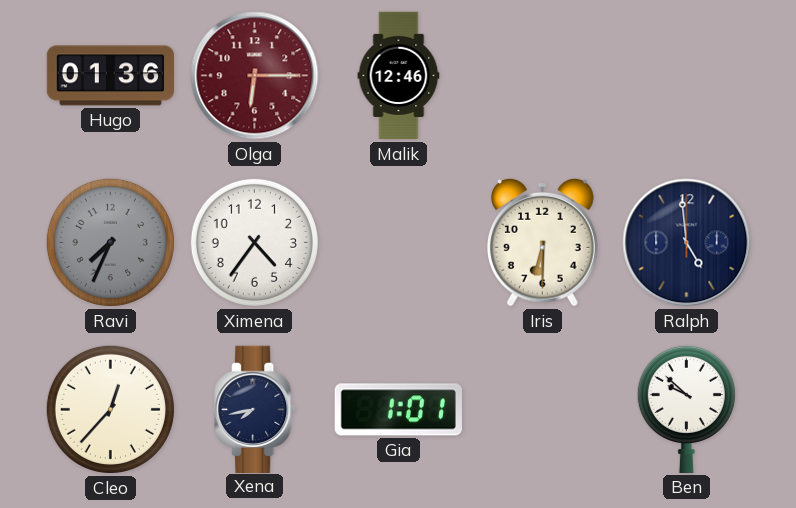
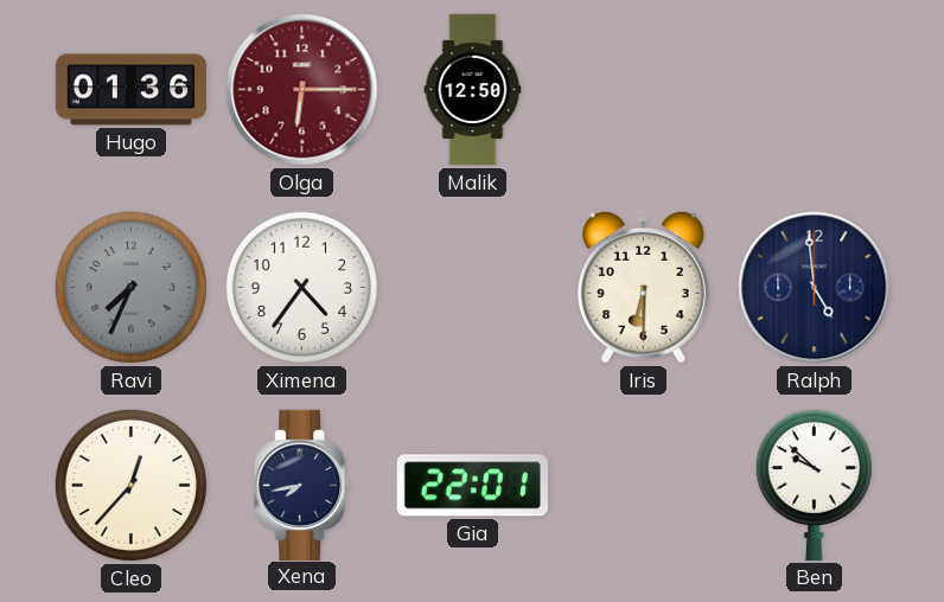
Malik: 12:46 -> 12:50 (473, 90)
Gia: 1:01 -> 22:01 (472, 486)
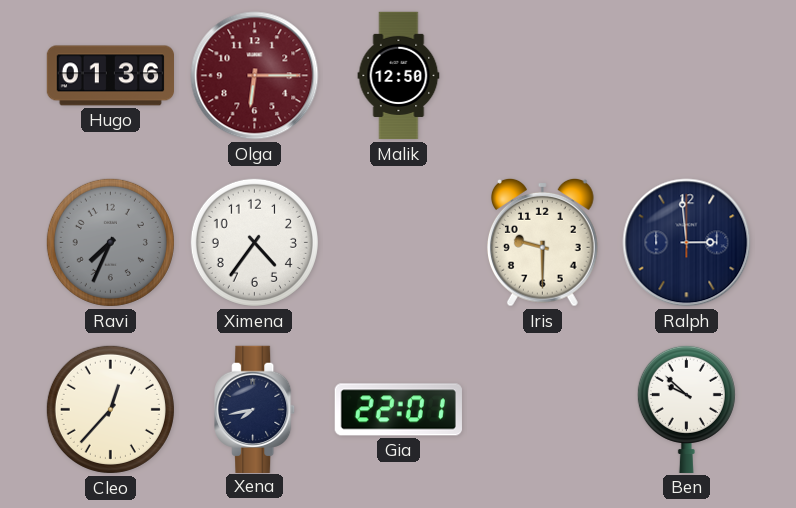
Iris: 6:30 -> 9:30 (542, 242)
Ralph: 4:59 -> 2:59 (687, 243)
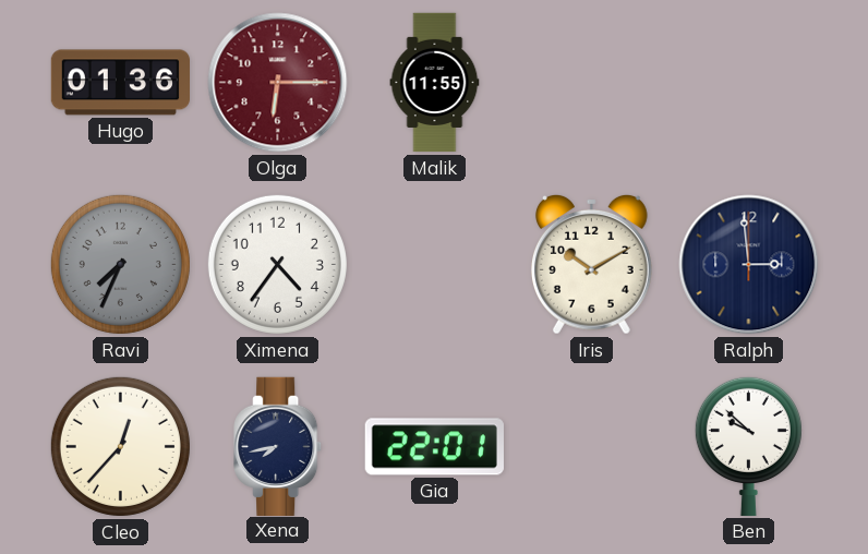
Malik: 12:50 -> 11:55 (435, 83)
Iris: 9:30 -> 10:10 (591, 264)
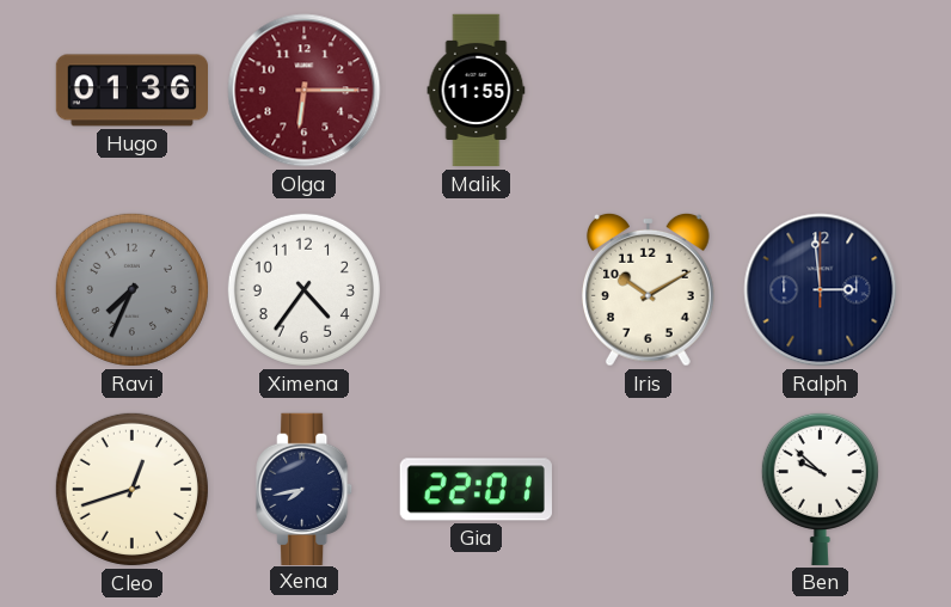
Cleo: 12:37 -> 12:42 (131, 489)
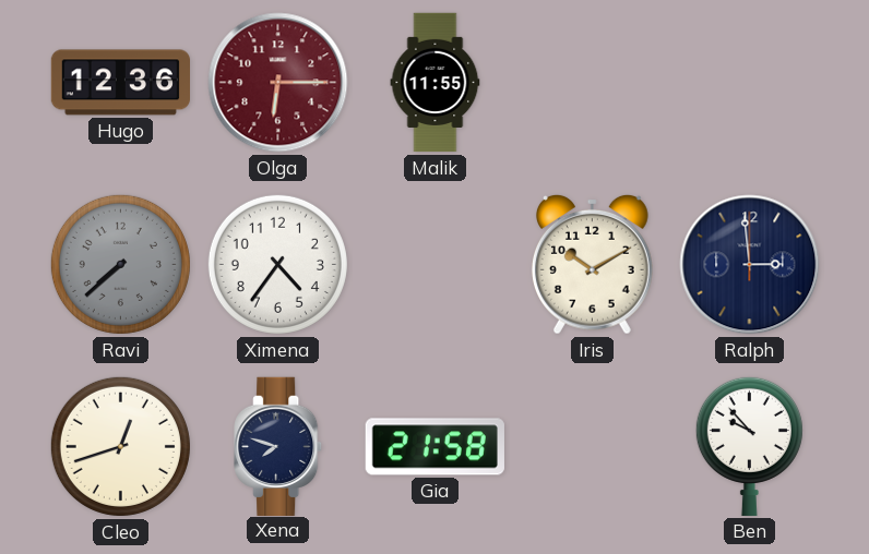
Hugo: 01:36 -> 12:36 (120, 83)
Ravi: 7:34 -> 7:38 (120, 264)
Xena: 7:43 -> 7:48 (278, 446)
Gia: 22:01 -> 21:58 (434, 447)
Ben: 9:52 -> 9:53 (749, 446)
